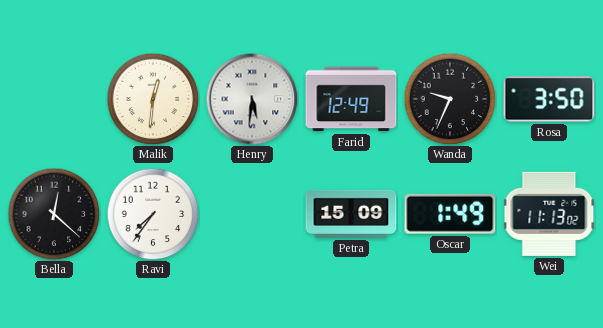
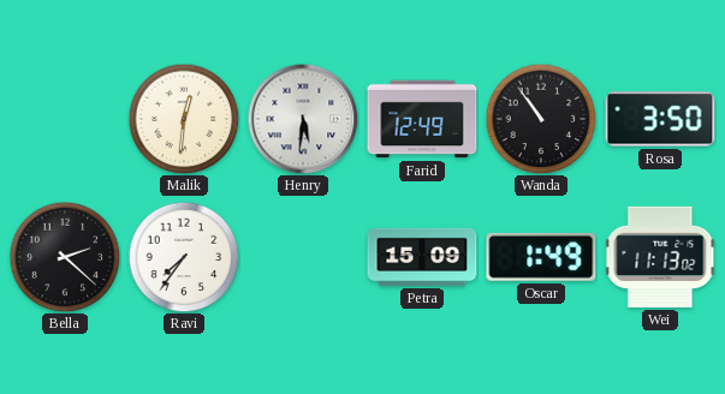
Wanda: 9:34 -> 10:54 (541, 119)
Bella: 12:22 -> 2:22 (65, 257)
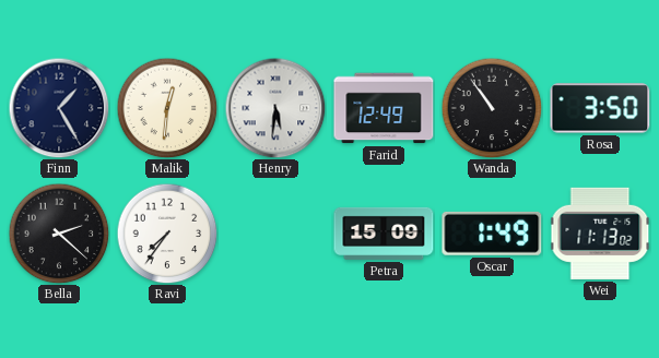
Finn: none -> 1:25 (59, 108)
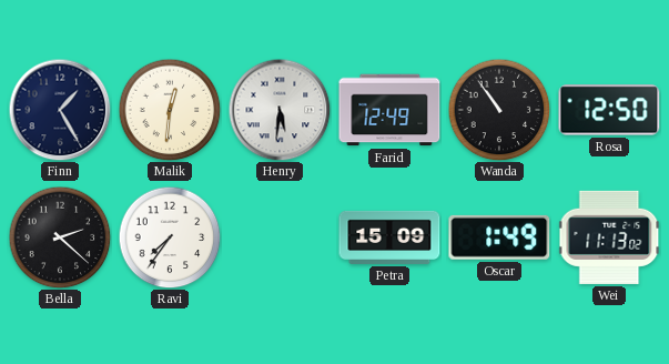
Rosa: 3:50 -> 12:50 (609, 110)
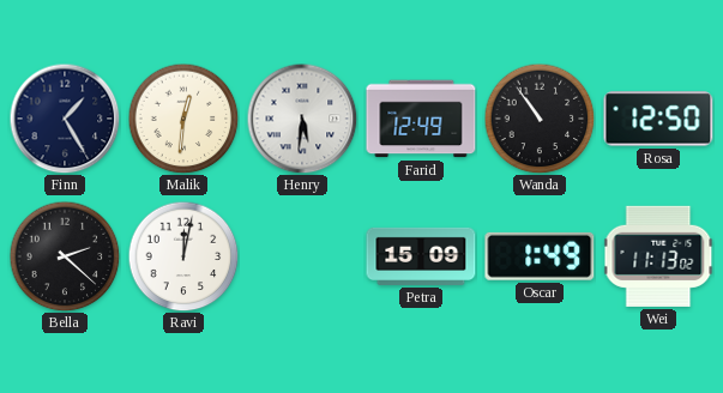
Ravi: 7:36 -> 12:02 (183, 256)
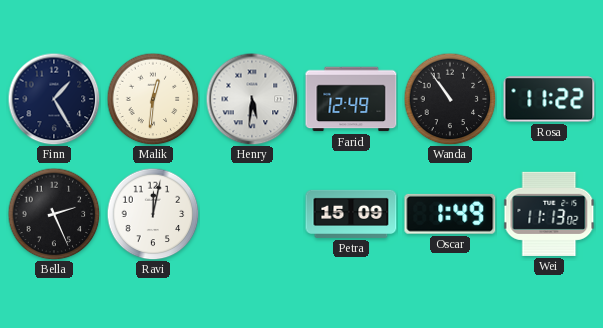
Rosa: 12:50 -> 11:22 (549, 99)
Bella: 2:22 -> 2:26 (54, 214)
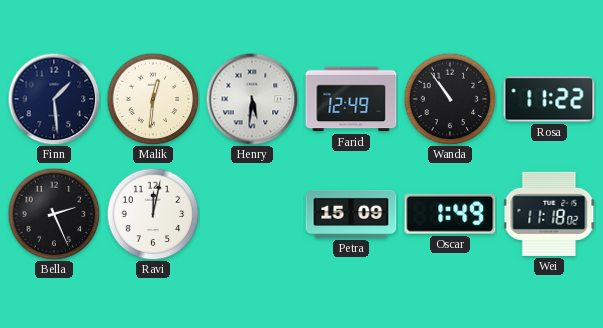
Finn: 1:25 -> 1:29 (54, 99)
Wei: 11:13 -> 11:18 (549, 214)
